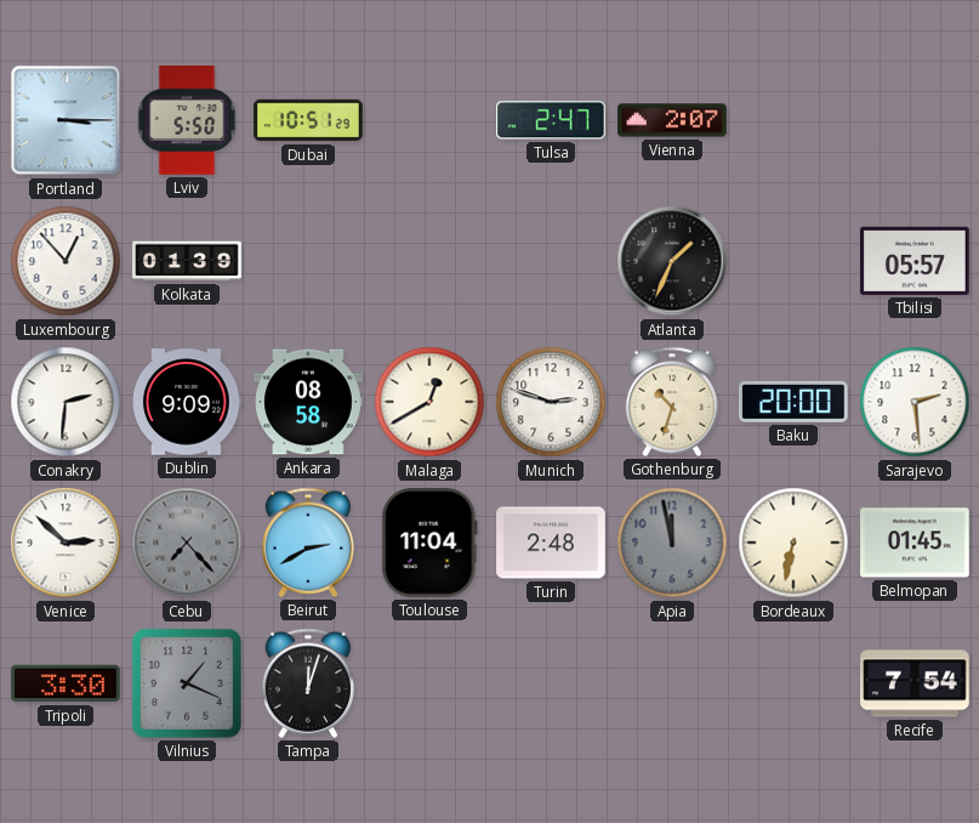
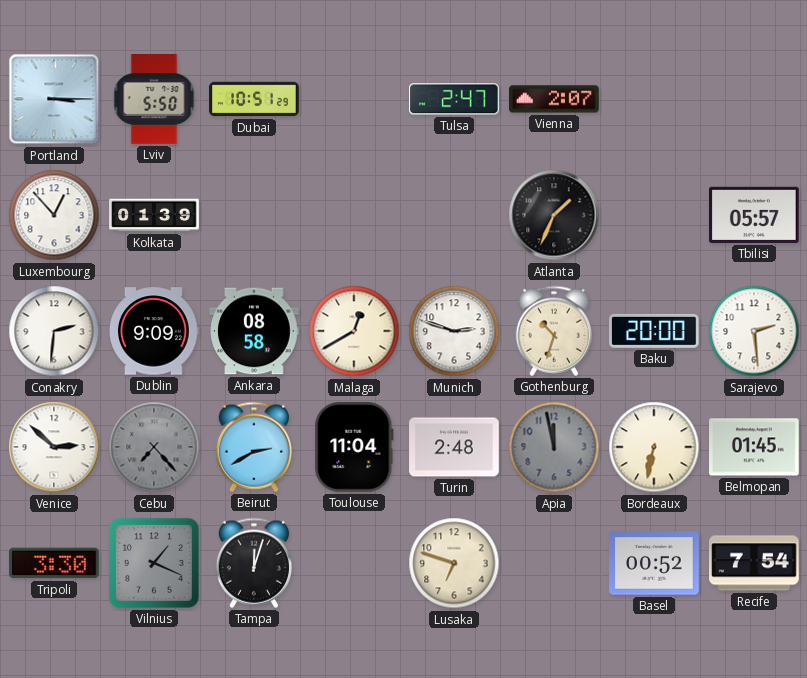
Lusaka: none -> 6:48 (454, 563)
Basel: none -> 00:52 (654, 563)
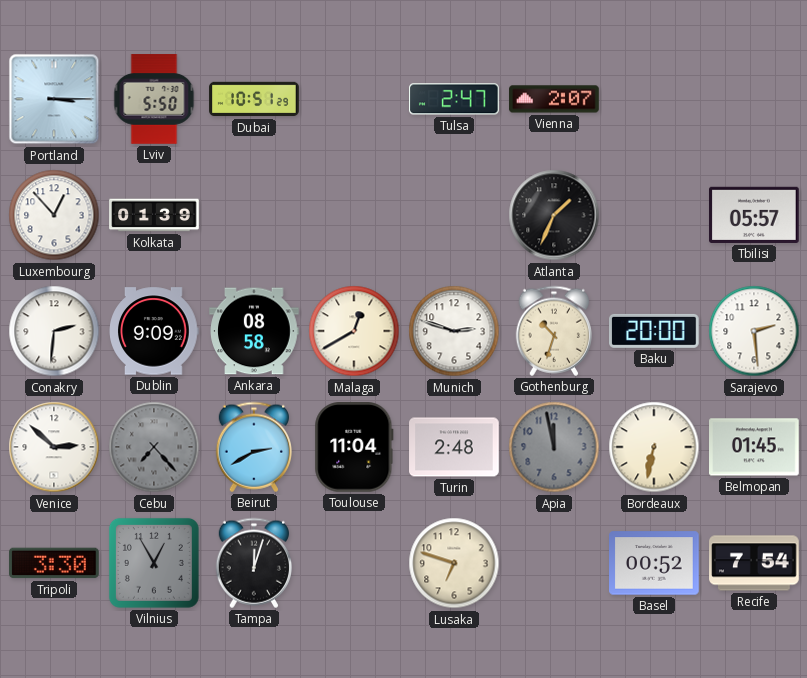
Vilnius: 1:19 -> 12:55 (154, 563)
